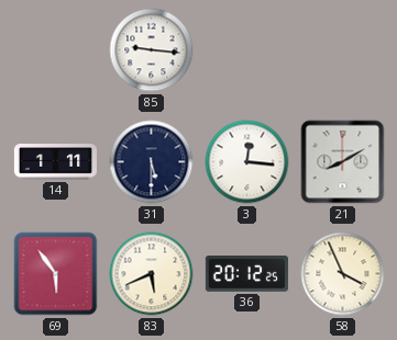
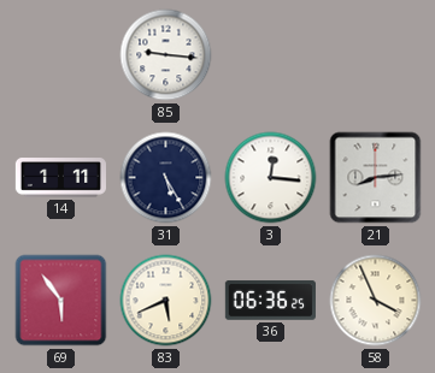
31: 5:30 -> 5:25 (166, 178)
21: 8:10 -> 8:14 (376, 178)
36: 20:12 -> 06:36 (270, 301)
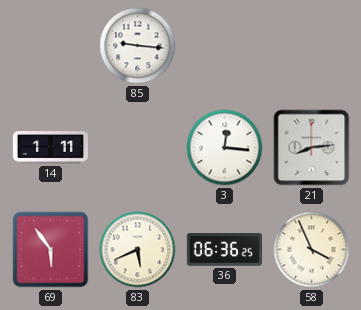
31: 5:25 -> none (166, 178)
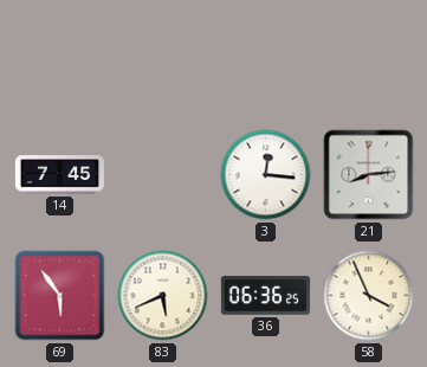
85: 9:16 -> none (138, 46)
14: 1:11 -> 7:45 (59, 175)
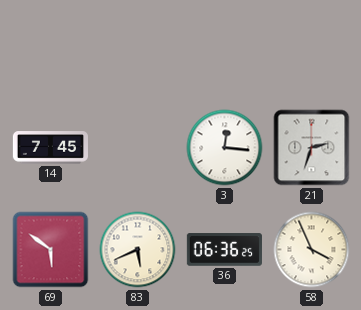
21: 8:14 -> 2:33 (312, 148)
69: 5:54 -> 5:51 (51, 250)
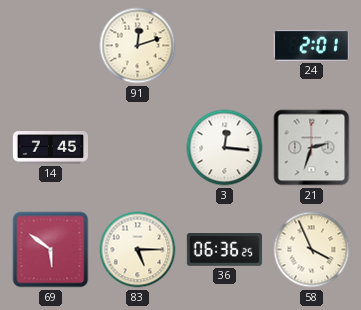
91: none -> 12:12 (138, 46)
24: none -> 2:01 (311, 45)
83: 5:41 -> 5:15 (138, 250)
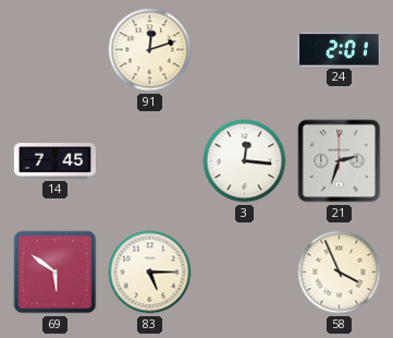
36: 06:36 -> none (224, 250)
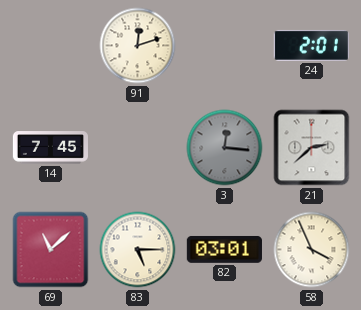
3 dial: white -> grey (225, 148)
21: 2:33 -> 2:38 (312, 148)
69: 5:51 -> 11:08 (51, 250)
82: none -> 03:01 (224, 249)
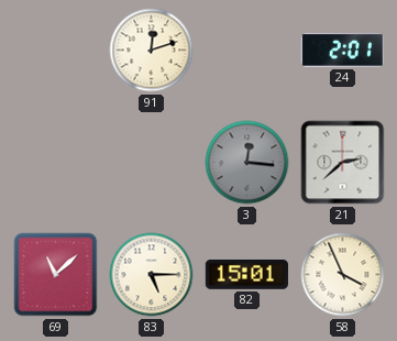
14: 7:45 -> none (50, 148)
82: 03:01 -> 15:01 (246, 274)
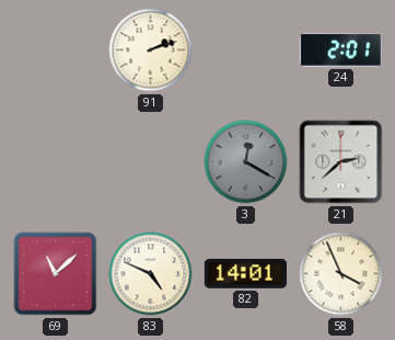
91: 12:12 -> 2:12 (151, 50)
3: 12:16 -> 12:20 (246, 162)
83: 5:15 -> 4:49 (151, 274)
82: 15:01 -> 14:01 (245, 273)
